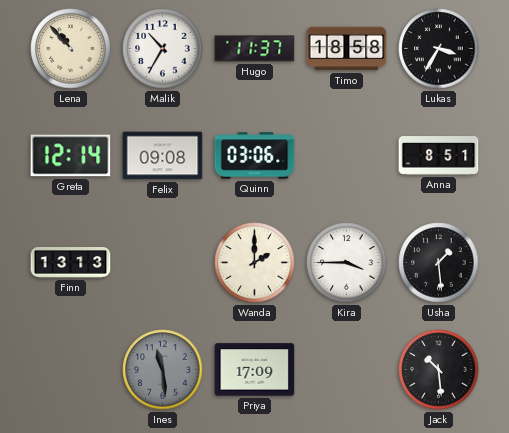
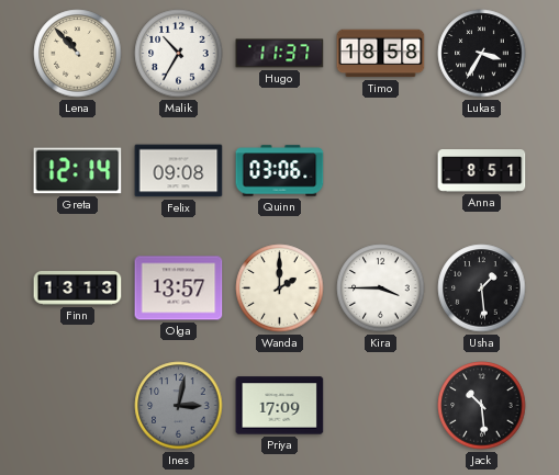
Olga: none -> 13:57 (179, 289)
Ines: 11:29 -> 3:02 (179, 406)
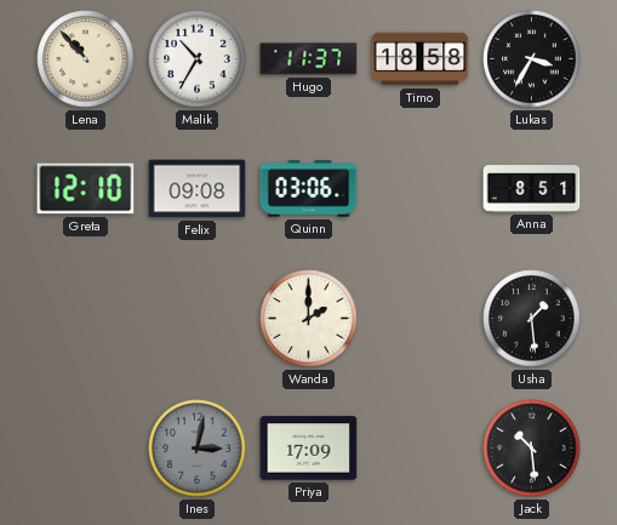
Greta: 12:14 -> 12:10 (86, 189)
Finn: 13:13 -> none (78, 289)
Olga: 13:57 -> none (179, 289)
Kira: 3:45 -> none (381, 289)
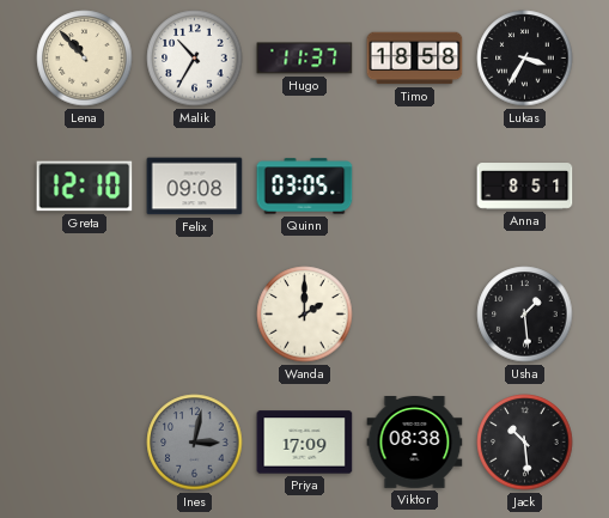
Quinn: 03:06 -> 03:05 (305, 187)
Viktor: none -> 08:38 (415, 443)
